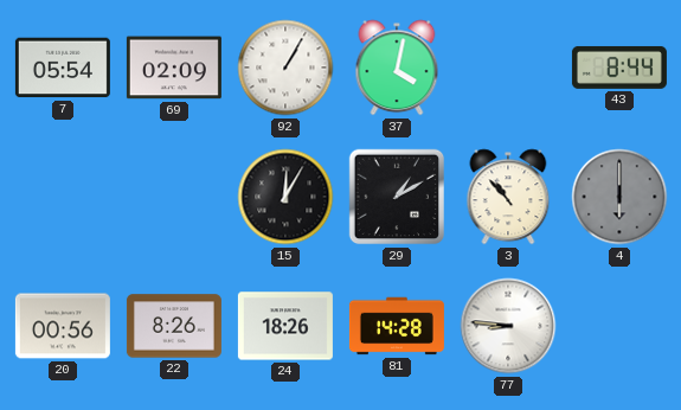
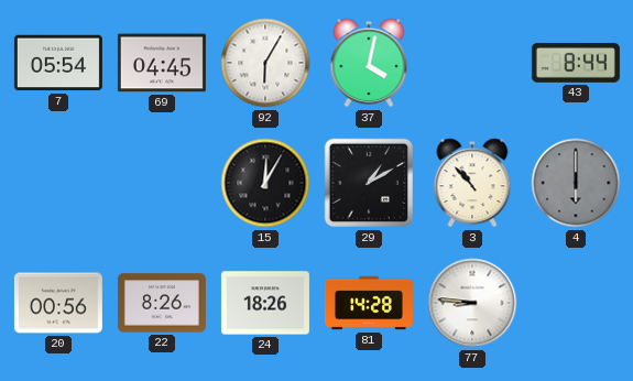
69: 02:09 -> 04:45 (162, 63)
92: 1:05 -> 6:05 (265, 63)
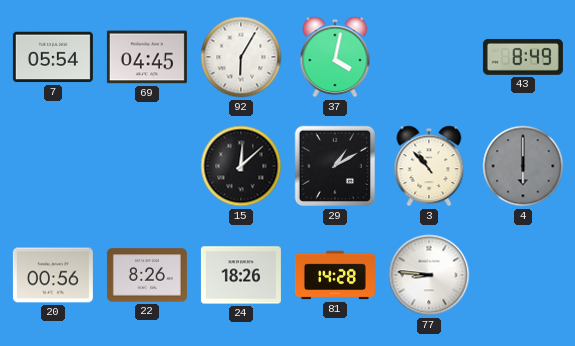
43: 8:44 -> 8:49 (523, 57)
15: 12:05 -> 12:08 (241, 166)
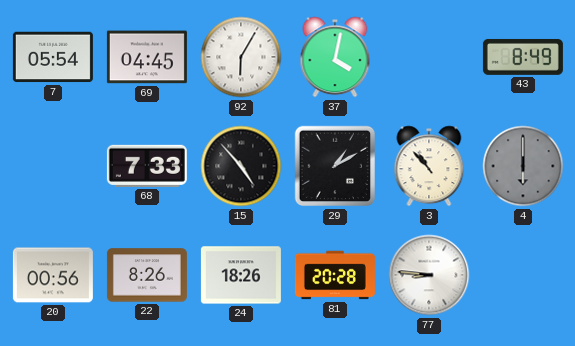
68: none -> 7:33 (147, 166)
15: 12:08 -> 4:53 (241, 166)
81: 14:28 -> 20:28 (335, 275)
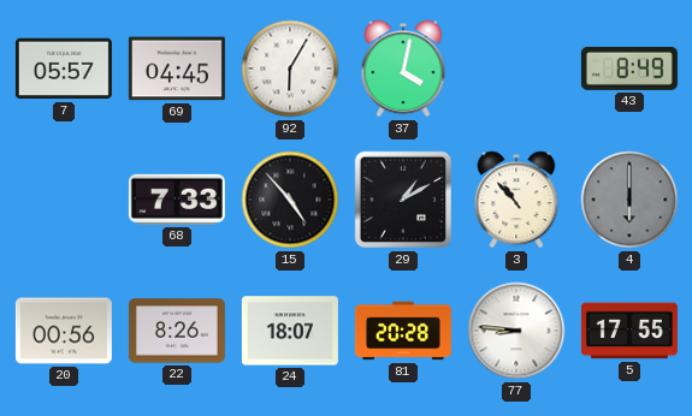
7: 05:54 -> 05:57 (64, 69)
24: 18:26 -> 18:07 (290, 331)
5: none -> 17:55 (629, 331)
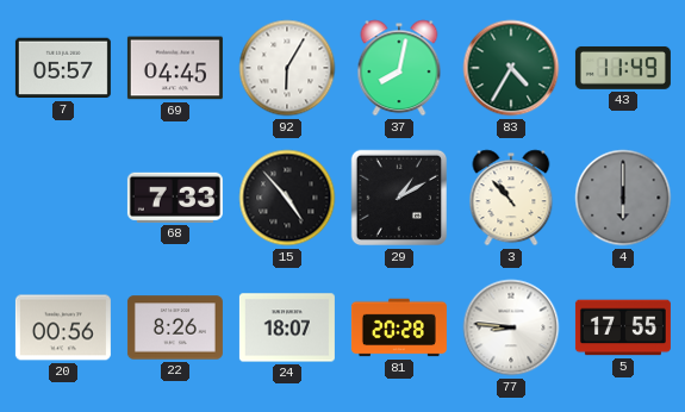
37: 4:02 -> 8:02 (399, 68)
83: none -> 4:35 (511, 68)
43: 8:49 -> 11:49 (623, 68)
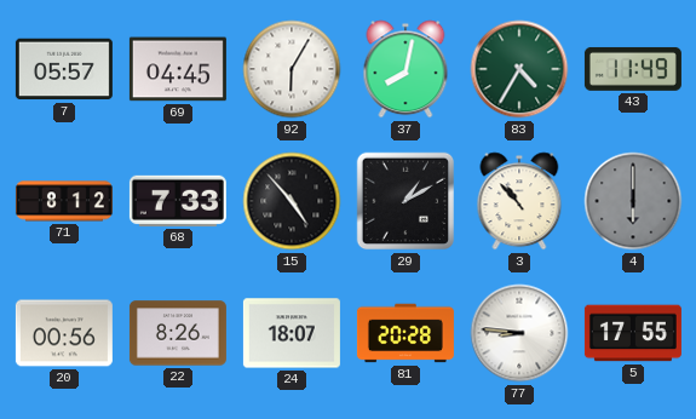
71: none -> 8:12 (64, 201)
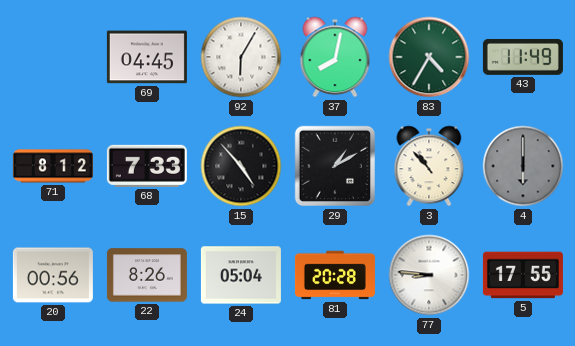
7: 05:57 -> none (64, 69)
24: 18:07 -> 05:04 (241, 275)
